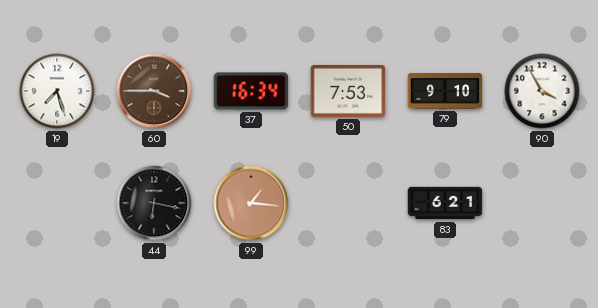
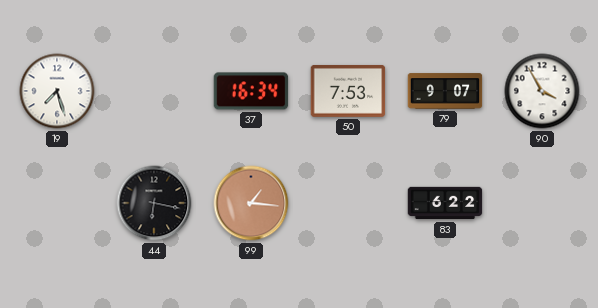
60: 3:45 -> none (154, 91)
79: 9:10 -> 9:07 (445, 91)
83: 6:21 -> 6:22 (445, 203)
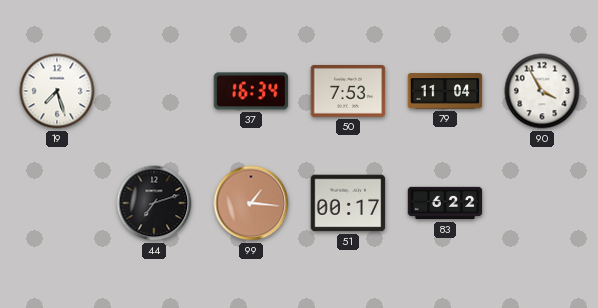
79: 9:07 -> 11:04 (445, 91)
44: 6:17 -> 7:12 (154, 203)
51: none -> 00:17 (348, 203)
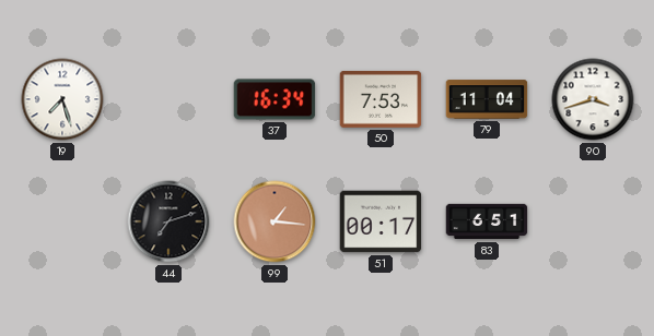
90: 3:55 -> 3:42 (593, 99)
83: 6:22 -> 6:51 (487, 221)
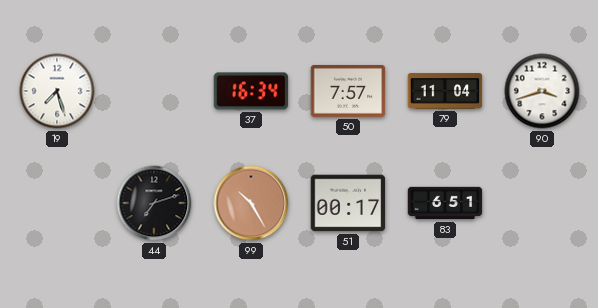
50: 7:53 -> 7:57 (348, 91)
99: 1:16 -> 10:25 (251, 203)
